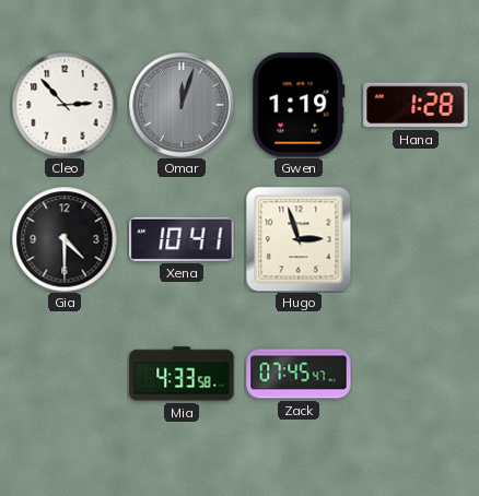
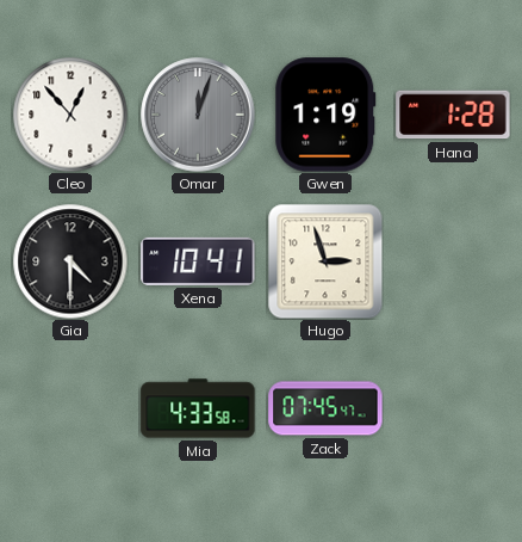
Cleo: 2:53 -> 12:53 (70, 115)
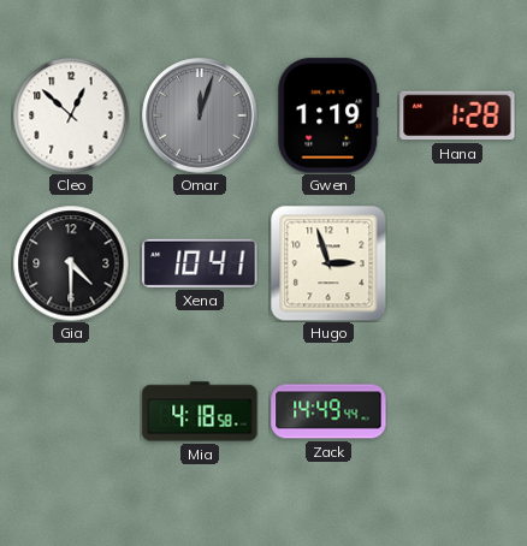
Cleo: 12:53 -> 12:52 (71, 115)
Mia: 4:33 -> 4:18 (200, 411)
Zack: 07:45 -> 14:49 (328, 411)
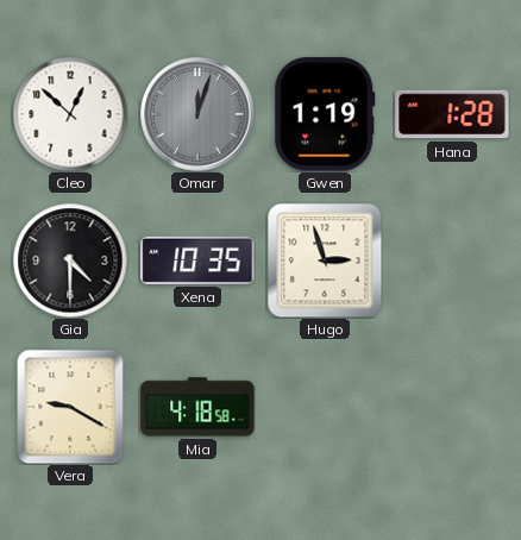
Xena: 10:41 -> 10:35 (197, 260)
Vera: none -> 9:20 (70, 407)
Zack: 14:49 -> none (328, 411)
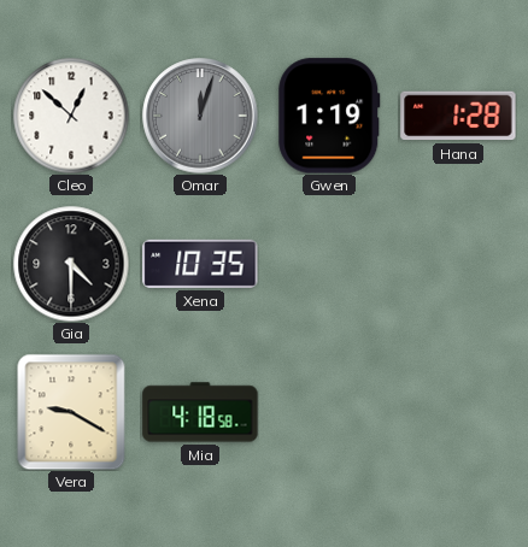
Hugo: 2:57 -> none (325, 260)
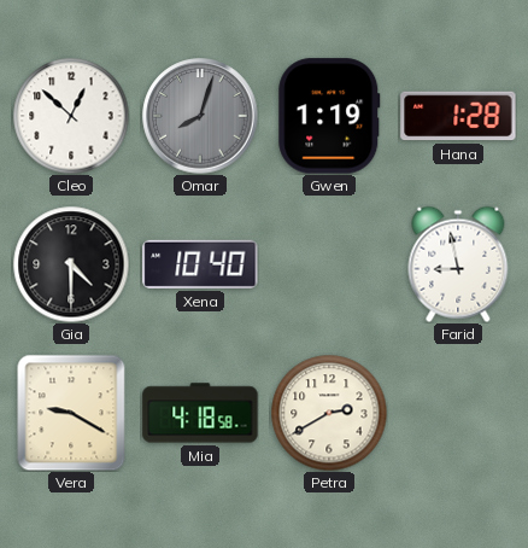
Omar: 12:03 -> 8:03 (200, 116)
Xena: 10:35 -> 10:40 (200, 264)
Farid: none -> 8:58 (458, 264)
Petra: none -> 2:40 (329, 413)
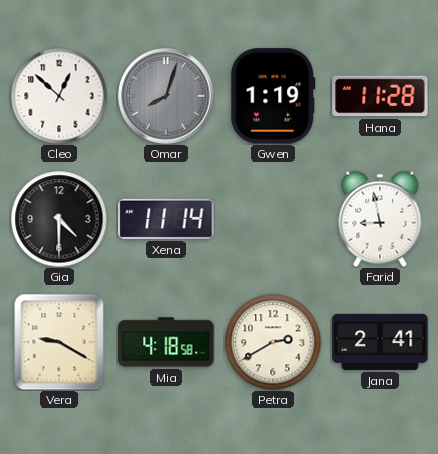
Hana: 1:28 -> 11:28 (380, 96)
Xena: 10:40 -> 11:14 (166, 219)
Jana: none -> 2:41 (380, 342)
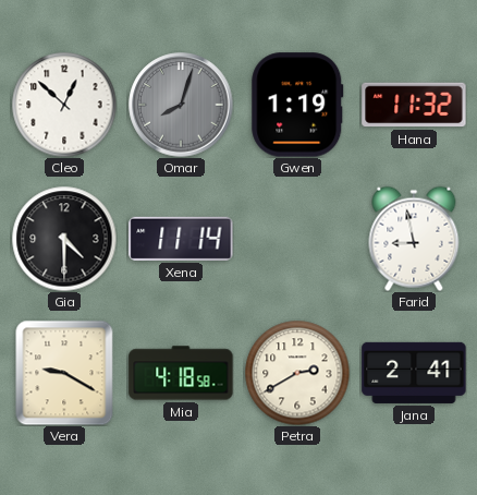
Hana: 11:28 -> 11:32 (414, 105)
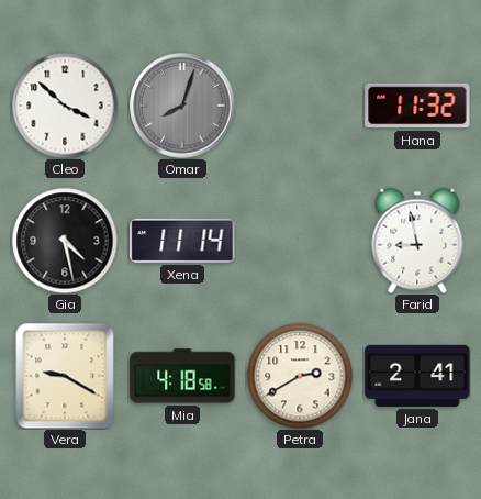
Cleo: 12:52 -> 3:52 (65, 106)
Gwen: 1:19 -> none (297, 105)
Gia: 4:30 -> 4:28 (65, 241)
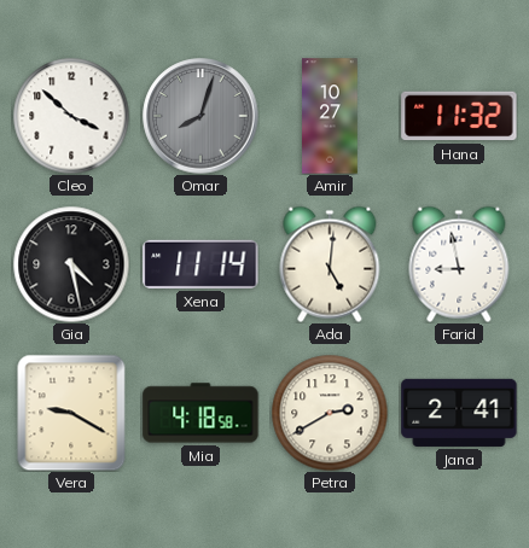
Amir: none -> 10:27 (330, 116)
Ada: none -> 5:01 (330, 264)
